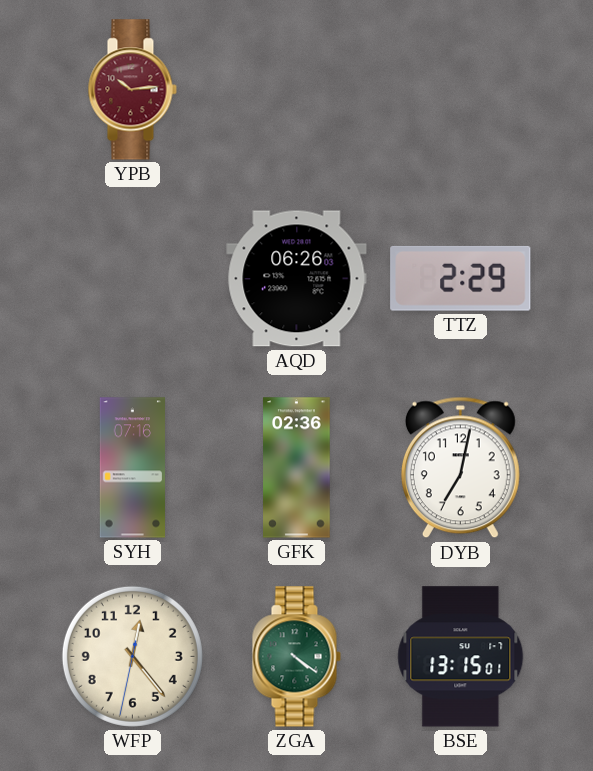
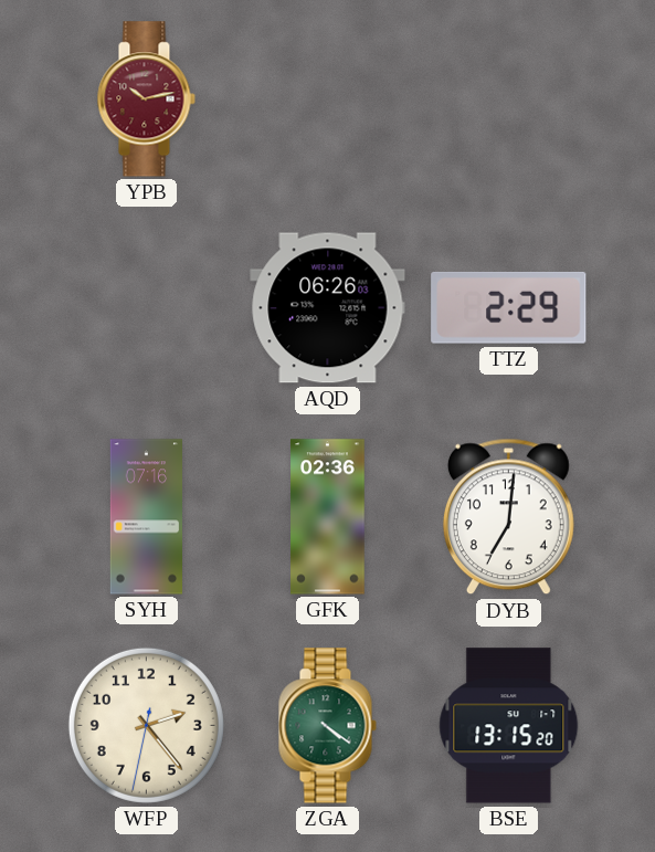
YPB: 10:14 -> 10:13 (146, 99)
DYB: 7:02 -> 7:01 (508, 517)
WFP: 12:23 -> 2:23 (146, 725)
BSE: 13:15:01 -> 13:15:20 (509, 726)
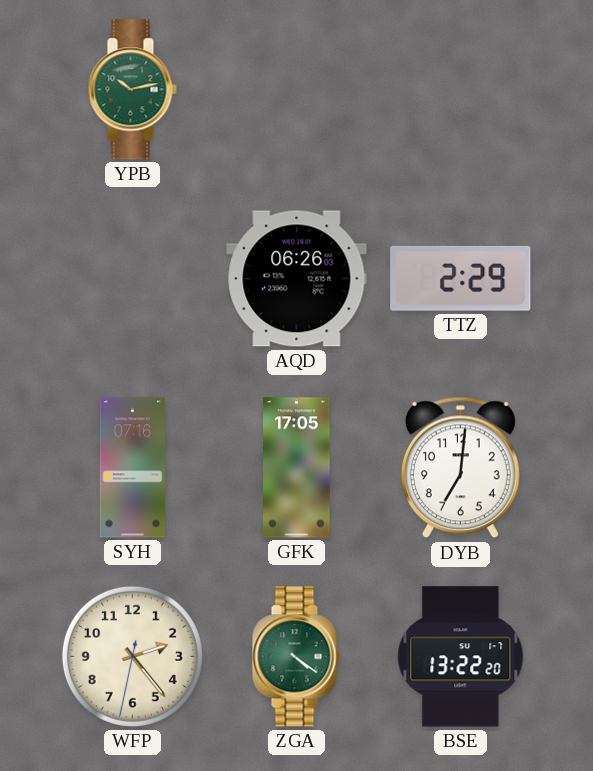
YPB dial: burgundy -> green (132, 90)
GFK: 02:36 -> 17:05 (297, 468)
BSE: 13:15 -> 13:22 (461, 657)
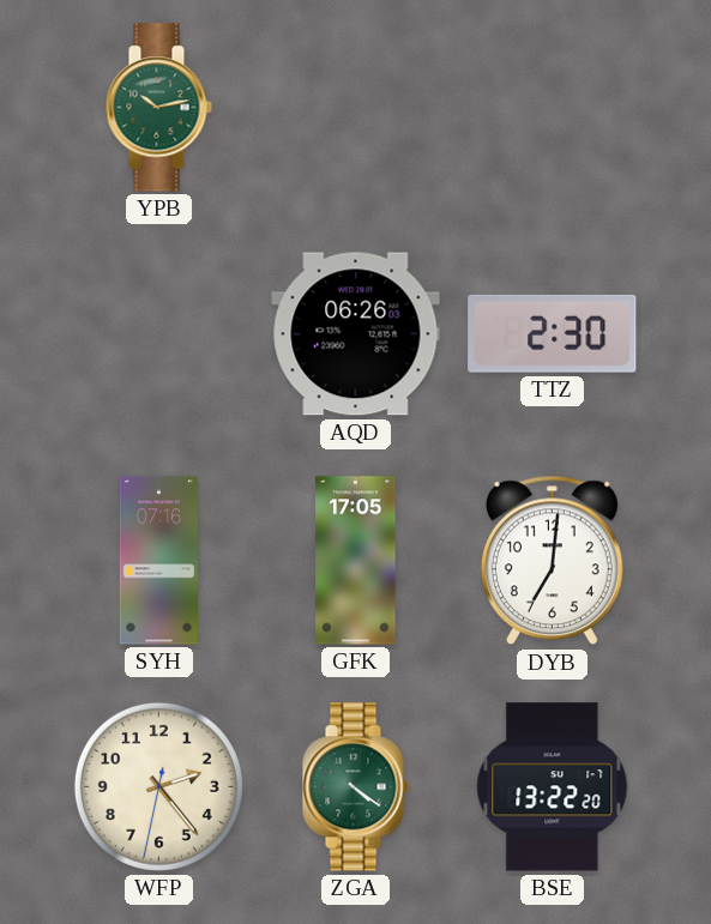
TTZ: 2:29 -> 2:30 (553, 333)
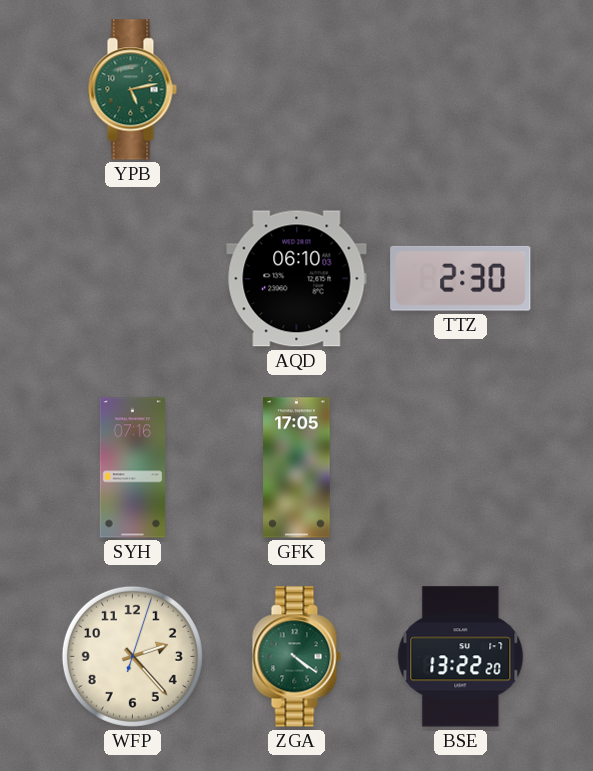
YPB: 10:13 -> 5:13 (132, 90)
AQD: 06:26 -> 06:10 (297, 279)
DYB: 7:01 -> none (552, 561)
WFP: 2:23:32 -> 2:23:03 (132, 656)
